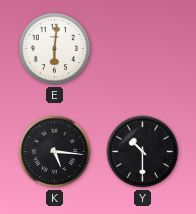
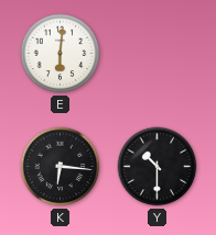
K: 5:16 -> 6:16 (61, 167)
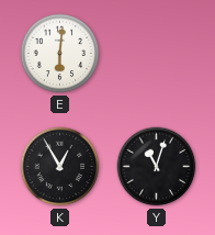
K: 6:16 -> 12:55 (60, 167)
Y: 10:30 -> 11:03 (157, 167)
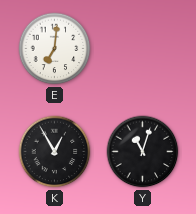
E: 6:01 -> 7:01 (55, 49)
